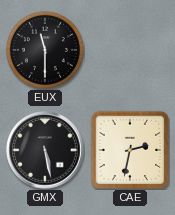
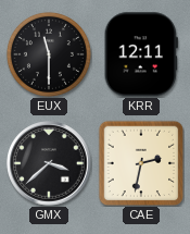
KRR: none -> 12:11 (141, 54)
GMX: 5:28 -> 3:38 (49, 163)
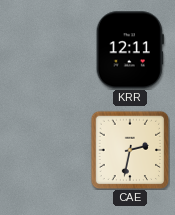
EUX: 11:30 -> none (49, 54)
GMX: 3:38 -> none (49, 163)
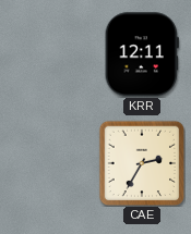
CAE: 2:32 -> 2:35 (142, 163)
